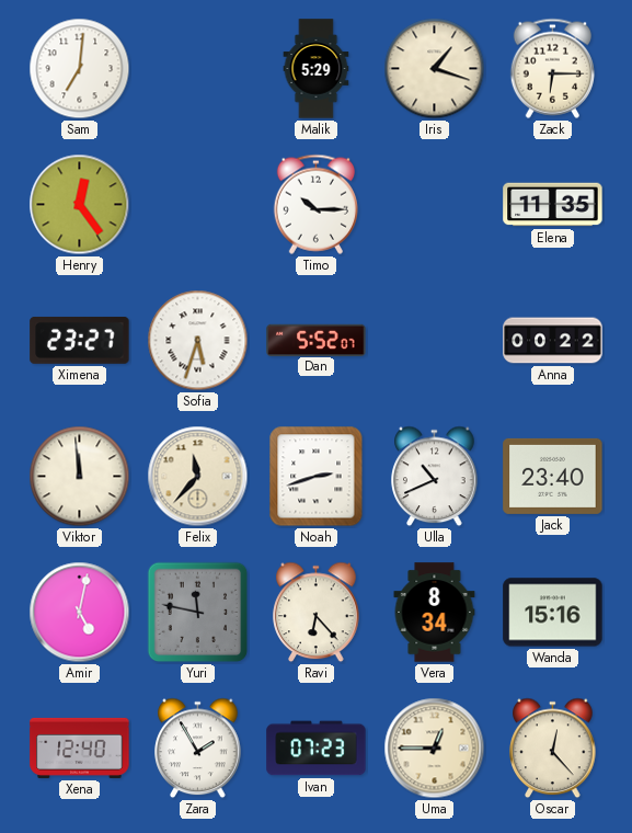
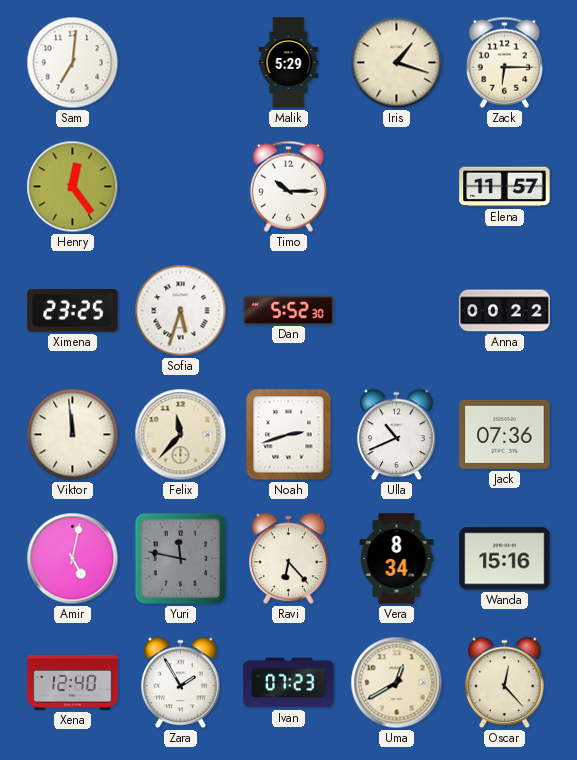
Elena: 11:35 -> 11:57 (505, 187)
Ximena: 23:27 -> 23:25 (73, 310)
Dan: 5:52:07 -> 5:52:30 (289, 310)
Jack: 23:40 -> 07:36 (505, 434)
Uma: 12:45 -> 12:40 (397, 683)
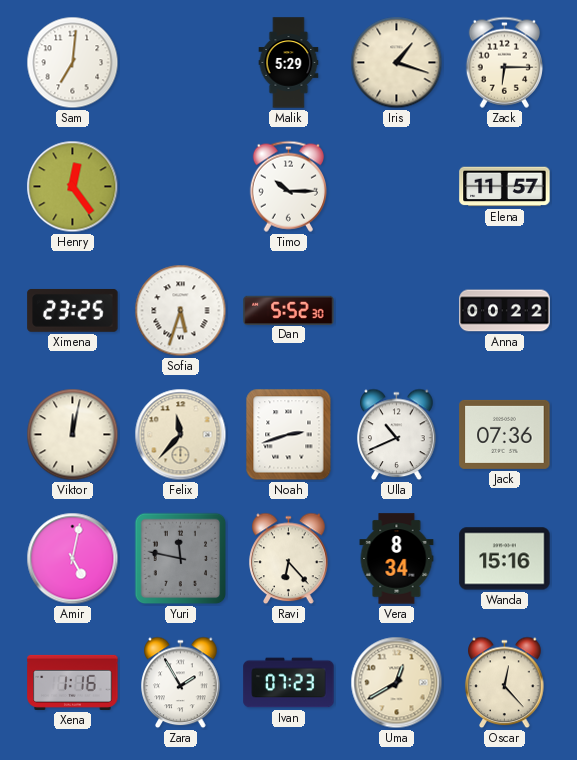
Viktor: 11:59 -> 12:02 (73, 435)
Xena: 12:40 -> 1:16 (73, 682)
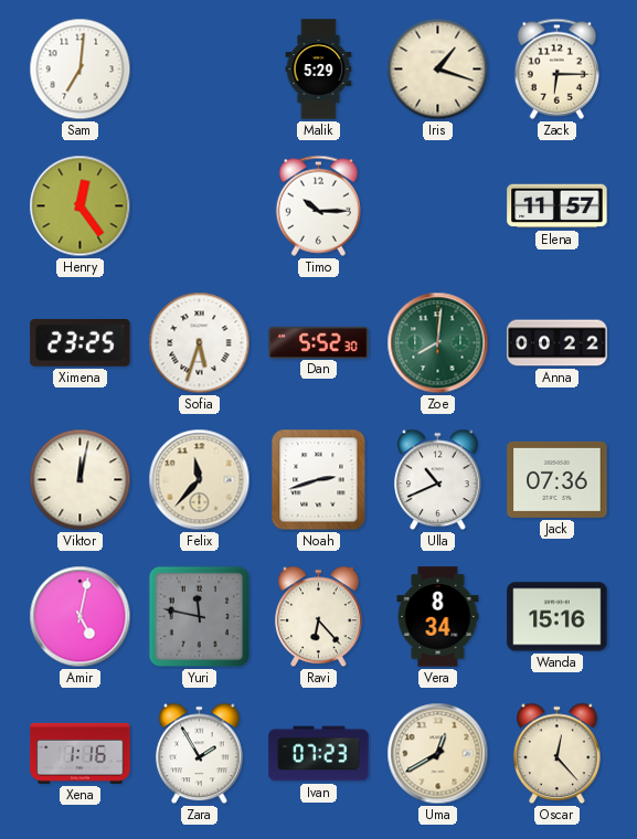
Zoe: none -> 8:01 (438, 343)
